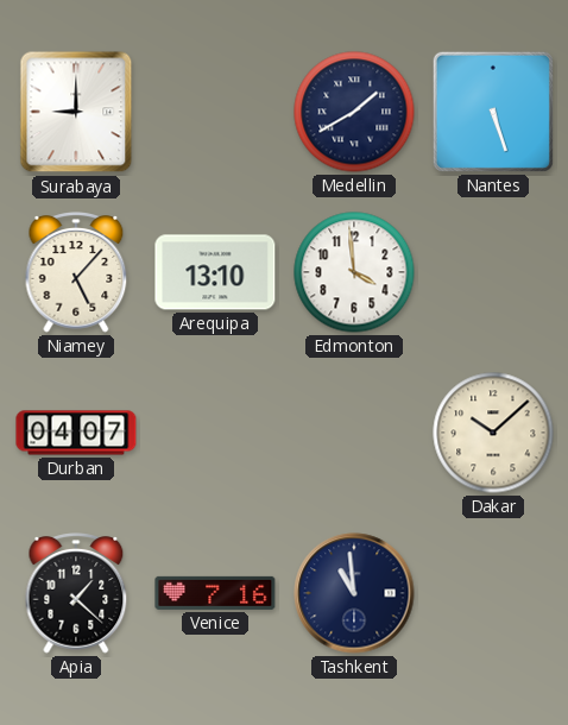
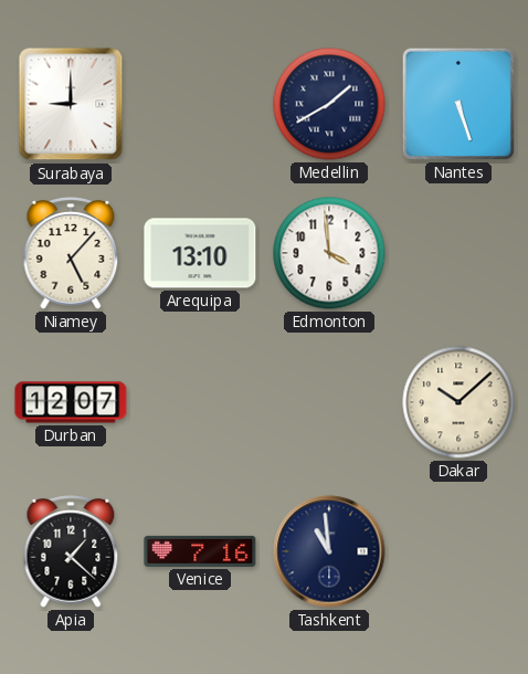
Durban: 04:07 -> 12:07 (71, 402)
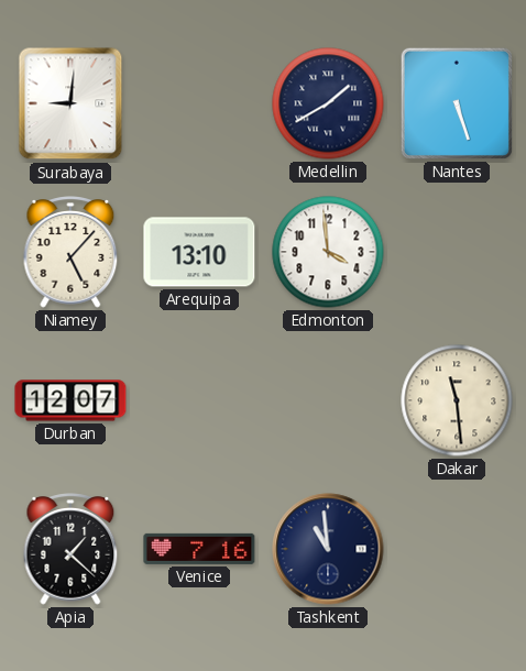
Surabaya: 9:00 -> 9:01 (70, 103)
Dakar: 10:08 -> 11:29 (457, 400)
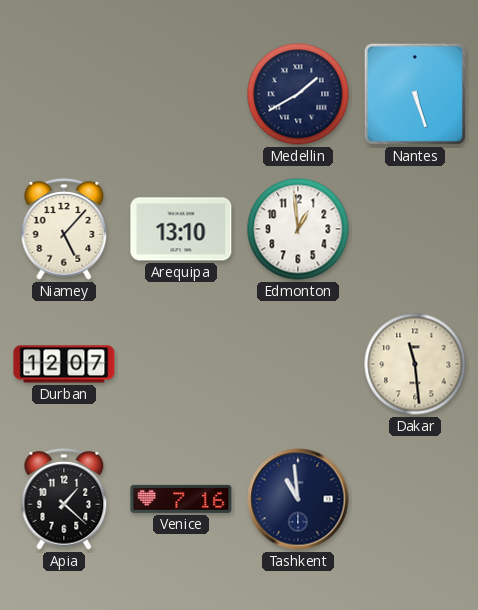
Surabaya: 9:01 -> none (70, 103)
Edmonton: 3:59 -> 12:59 (298, 229)
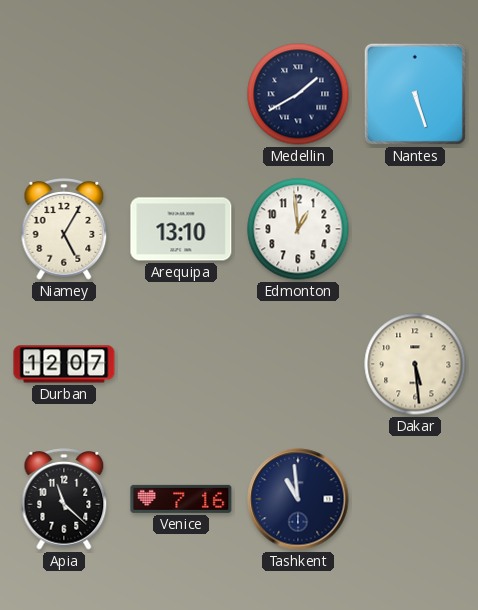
Niamey: 5:07 -> 5:05 (64, 229)
Dakar: 11:29 -> 5:29 (415, 364)
Apia: 1:22 -> 11:22 (64, 499)
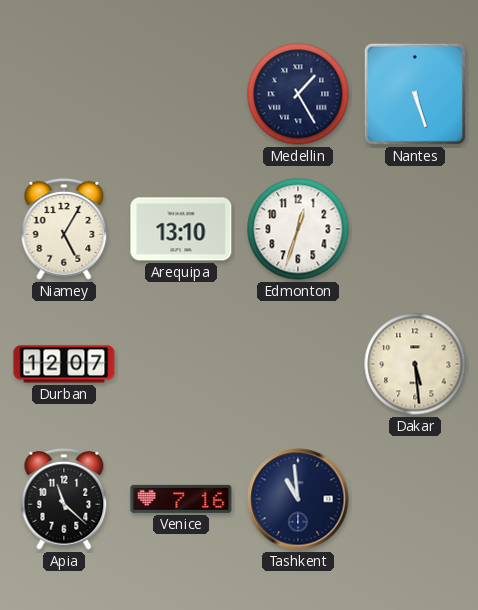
Medellin: 1:40 -> 1:25 (298, 94)
Edmonton: 12:59 -> 12:33 (298, 229)
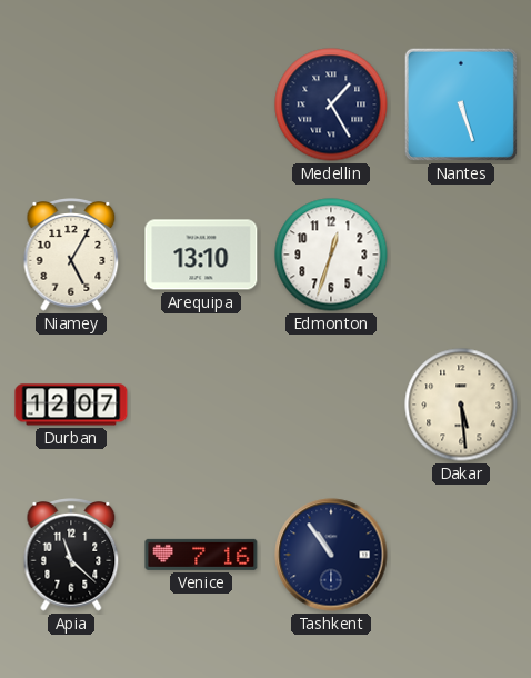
Tashkent: 10:59 -> 10:54 (331, 555)
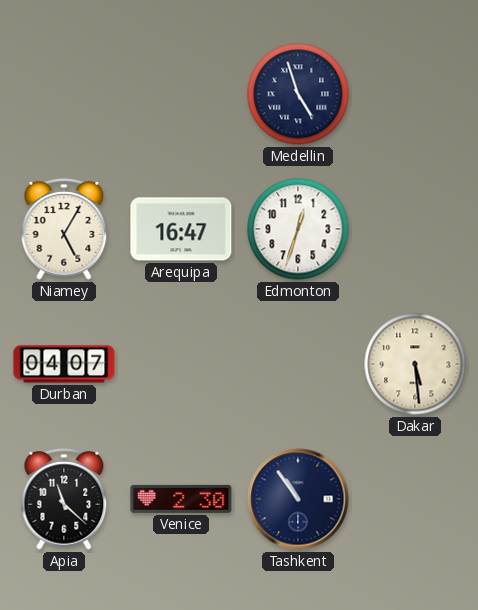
Medellin: 1:25 -> 4:57 (298, 94)
Nantes: 5:27 -> none (461, 104)
Arequipa: 13:10 -> 16:47 (181, 229)
Durban: 12:07 -> 04:07 (64, 364)
Venice: 7:16 -> 2:30 (181, 499)
